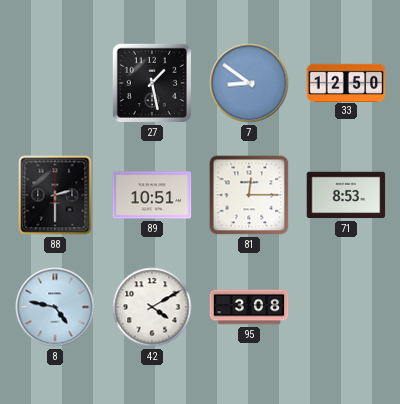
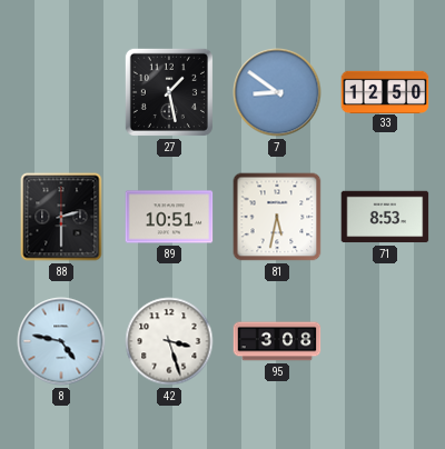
81: 12:15 -> 5:32 (277, 217)
42: 4:10 -> 3:27 (169, 341)
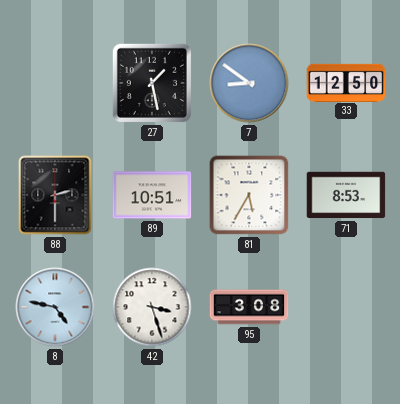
81: 5:32 -> 5:35 (249, 195)
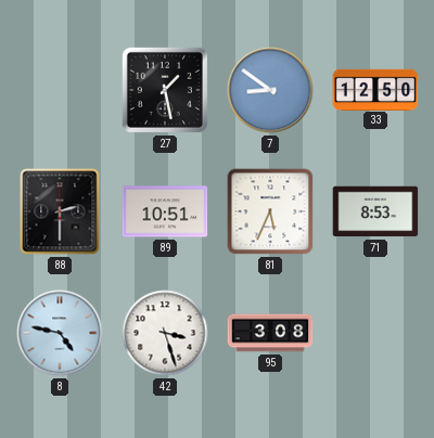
81: 5:35 -> 5:34 (270, 211)
